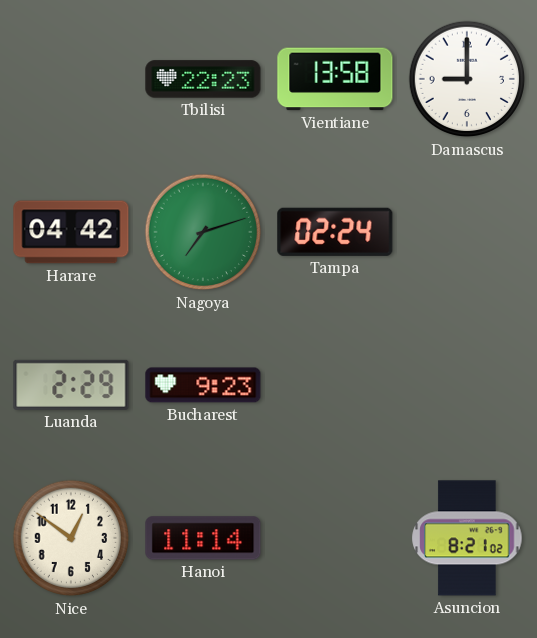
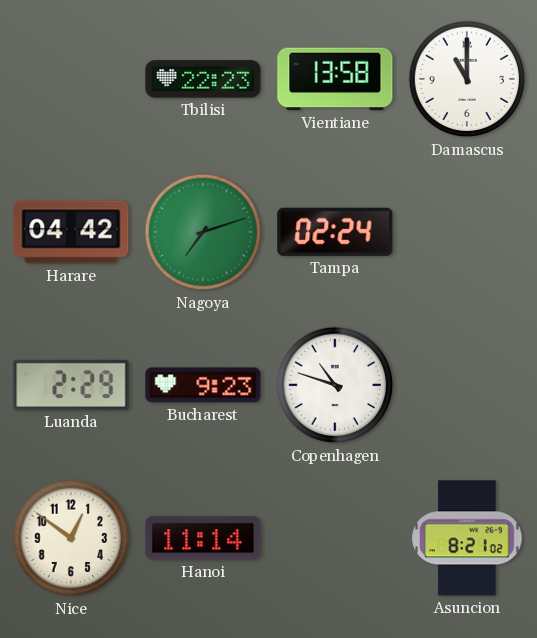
Damascus: 9:00 -> 11:00 (467, 79)
Copenhagen: none -> 10:48 (335, 385)
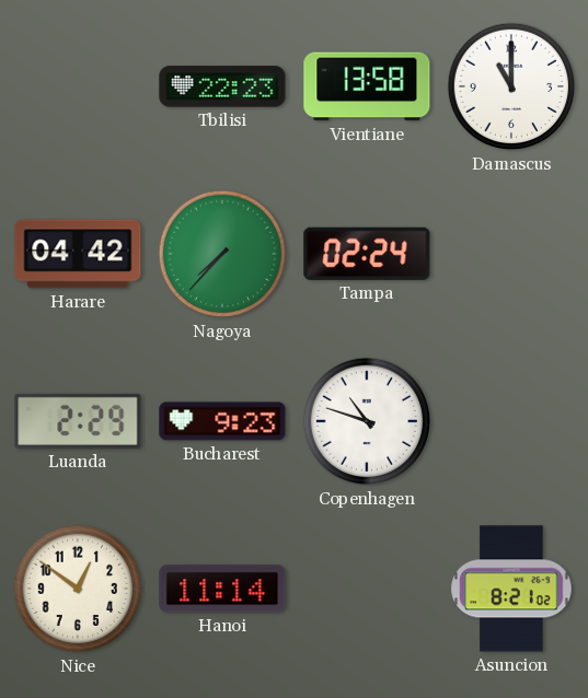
Nagoya: 7:12 -> 7:37 (222, 254)
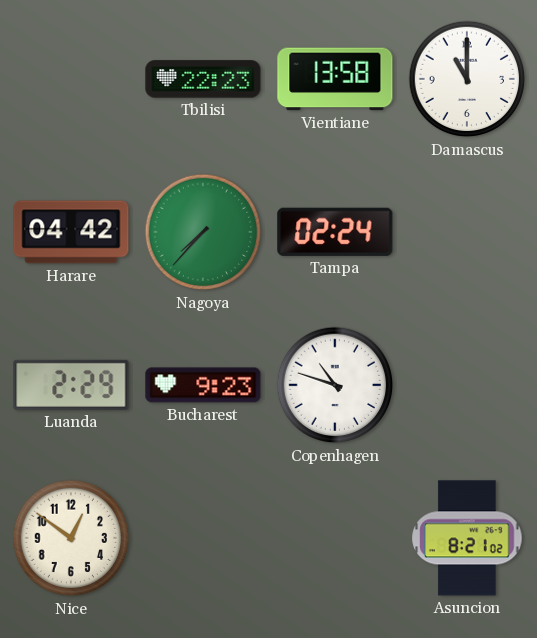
Hanoi: 11:14 -> none (222, 589)
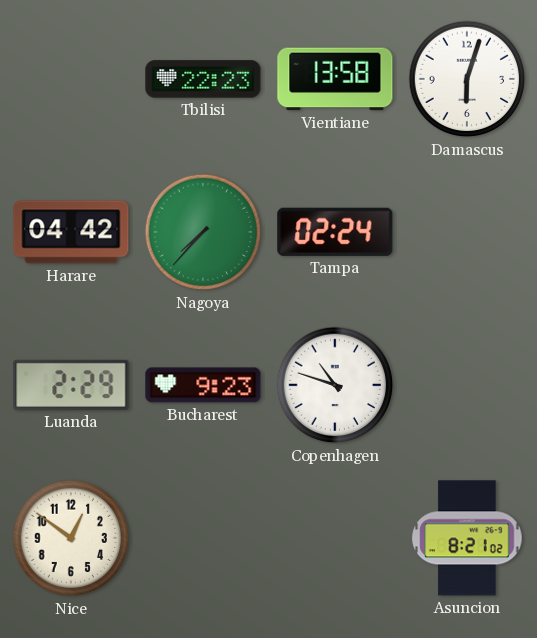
Damascus: 11:00 -> 6:03 (467, 79)
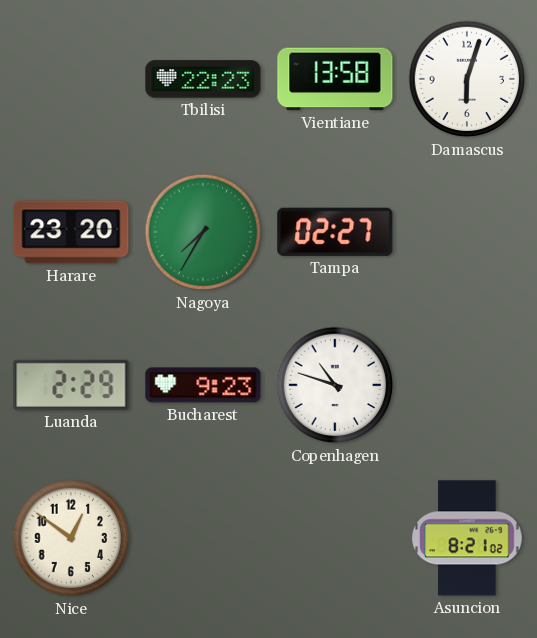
Harare: 04:42 -> 23:20 (71, 232)
Nagoya: 7:37 -> 7:35 (203, 232)
Tampa: 02:24 -> 02:27 (335, 232)
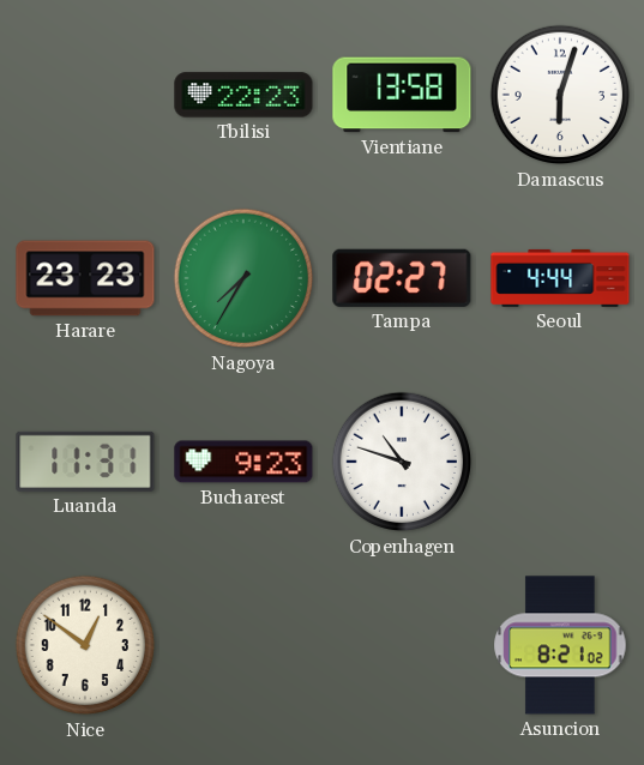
Harare: 23:20 -> 23:23 (85, 278)
Seoul: none -> 4:44 (560, 278)
Luanda: 2:29 -> 11:31 (85, 462)
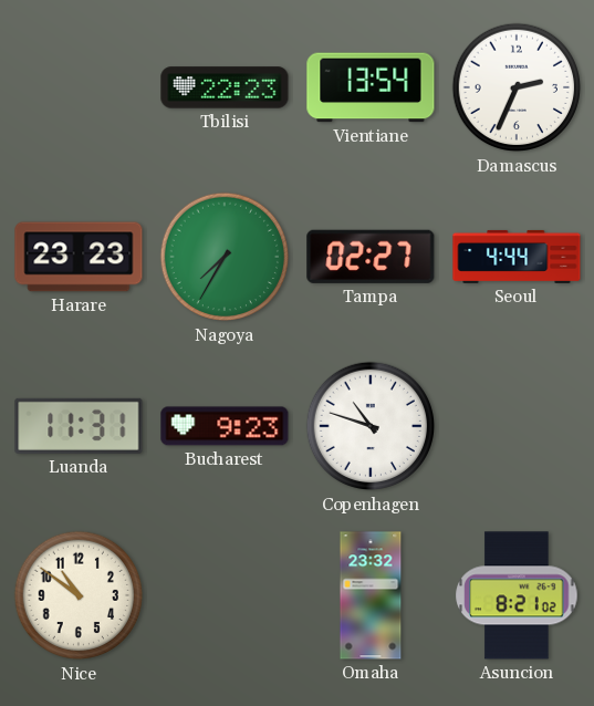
Vientiane: 13:58 -> 13:54 (371, 87)
Damascus: 6:03 -> 2:34 (517, 87)
Nice: 12:51 -> 10:51 (79, 595)
Omaha: none -> 23:32 (371, 595)
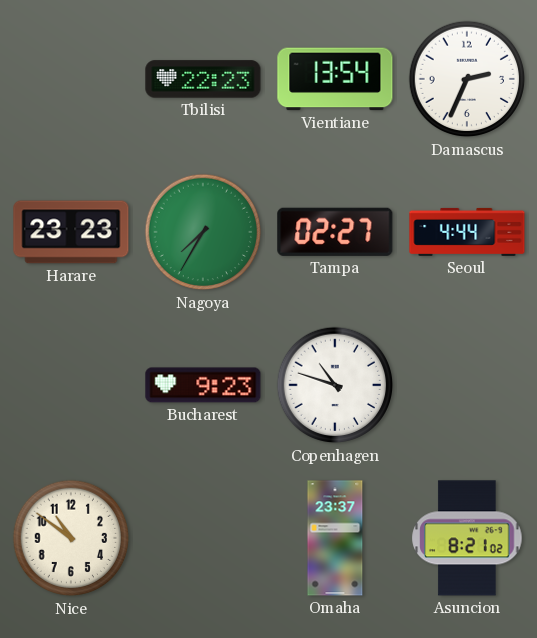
Luanda: 11:31 -> none (79, 426)
Omaha: 23:32 -> 23:37 (335, 538)
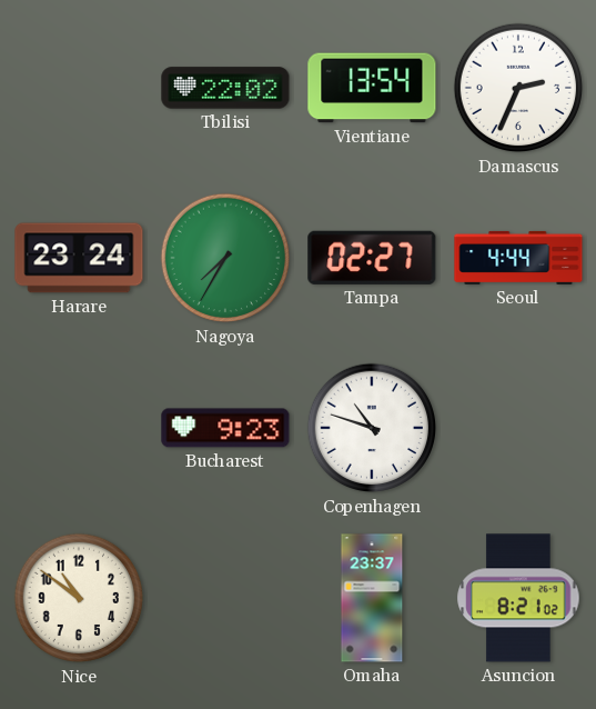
Tbilisi: 22:23 -> 22:02 (225, 88)
Harare: 23:23 -> 23:24 (79, 258)
